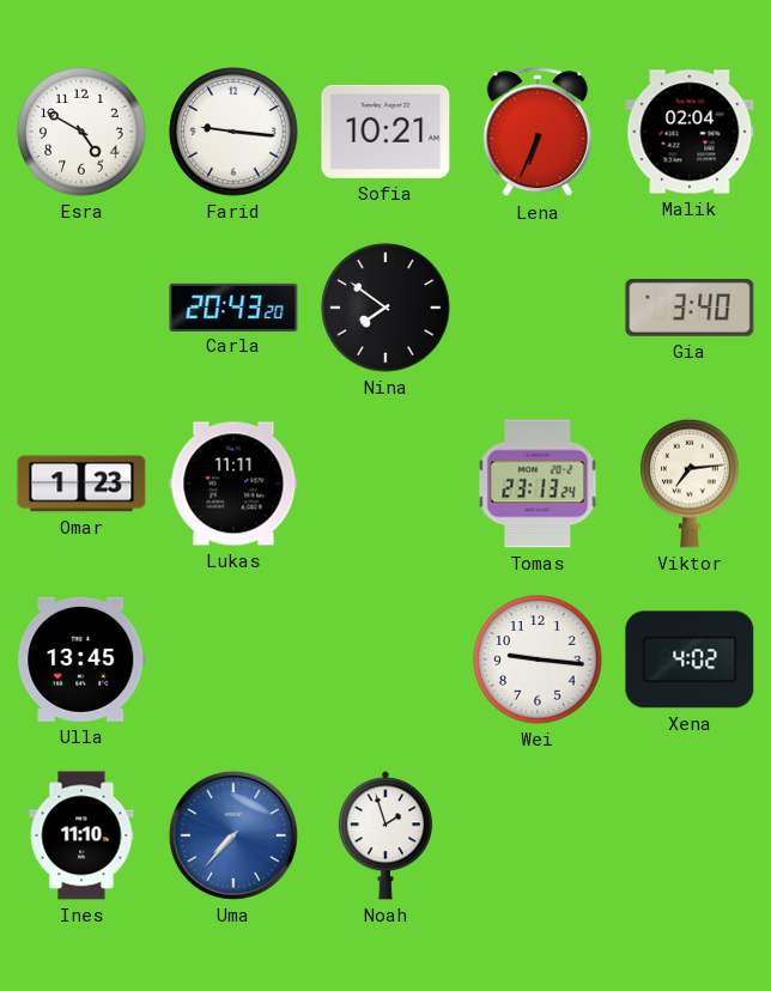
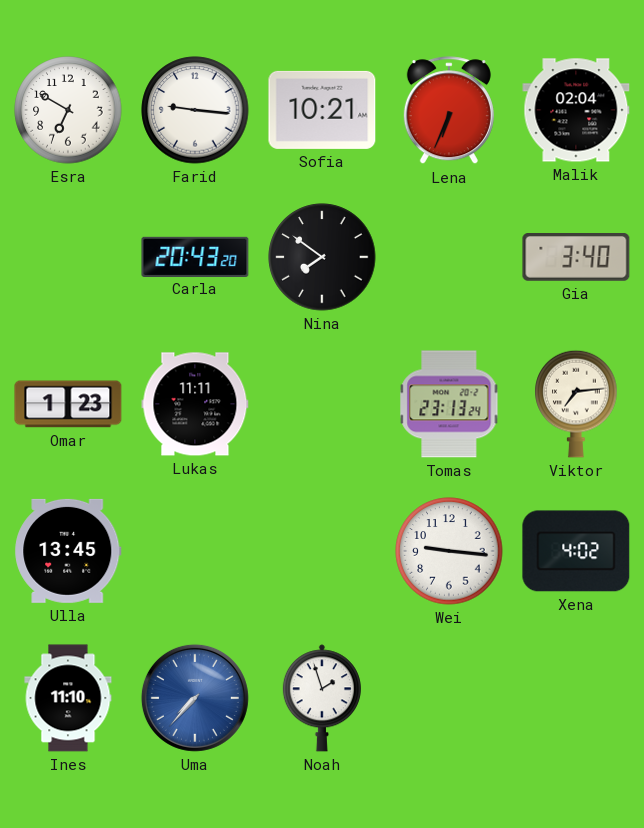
Esra: 4:50 -> 6:50 (68, 110)
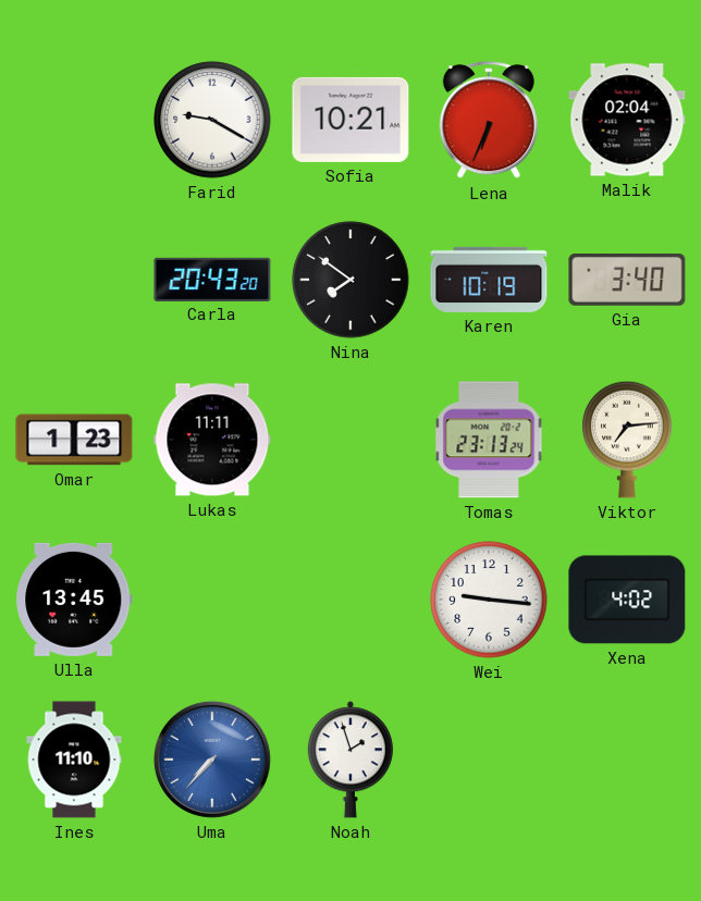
Esra: 6:50 -> none (68, 110)
Farid: 9:16 -> 9:20 (212, 120)
Karen: none -> 10:19 (489, 280)
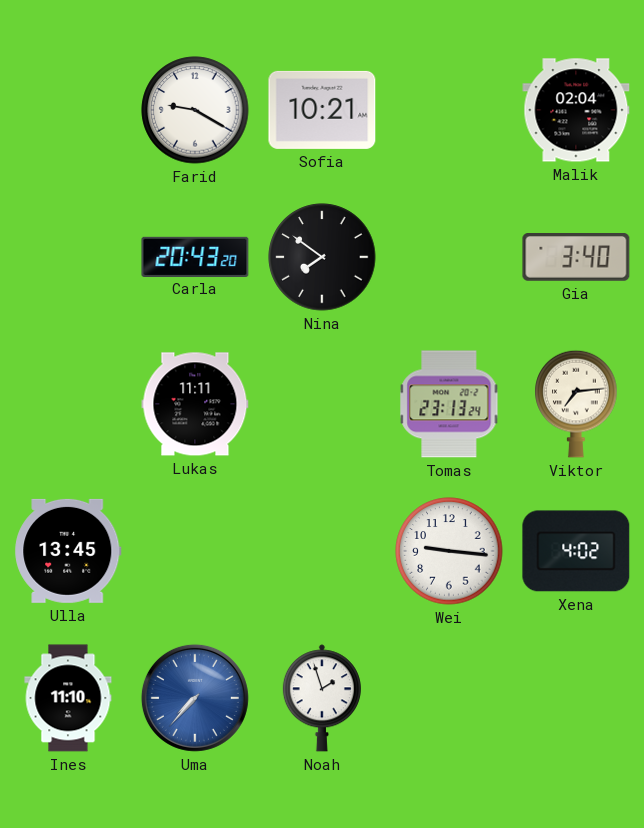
Lena: 6:34 -> none (489, 121)
Karen: 10:19 -> none (489, 280)
Omar: 1:23 -> none (74, 440)
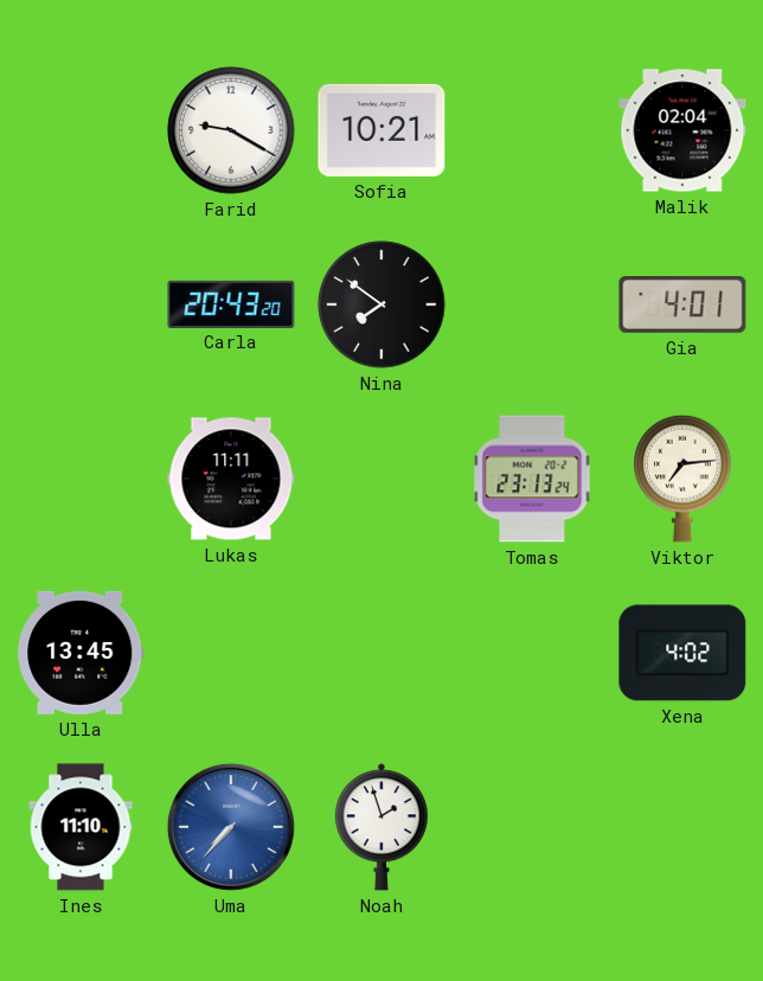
Gia: 3:40 -> 4:01 (682, 304)
Wei: 9:16 -> none (449, 551)
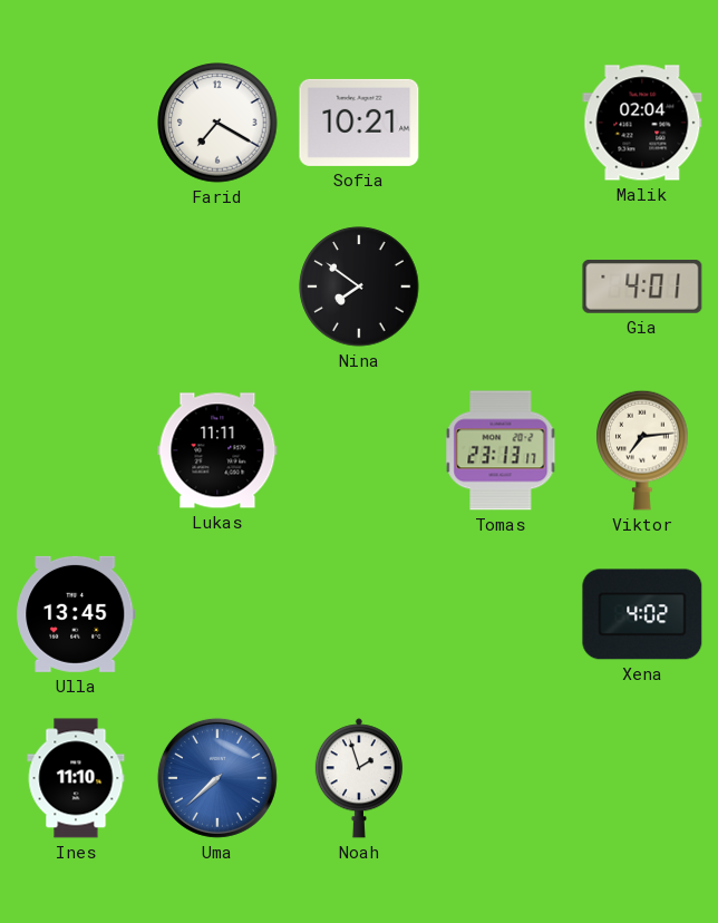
Farid: 9:20 -> 7:20 (217, 123)
Carla: 20:43 -> none (231, 303)
Tomas: 23:13:24 -> 23:13:17 (501, 450)
Uma: 7:37 -> 7:38 (217, 778)
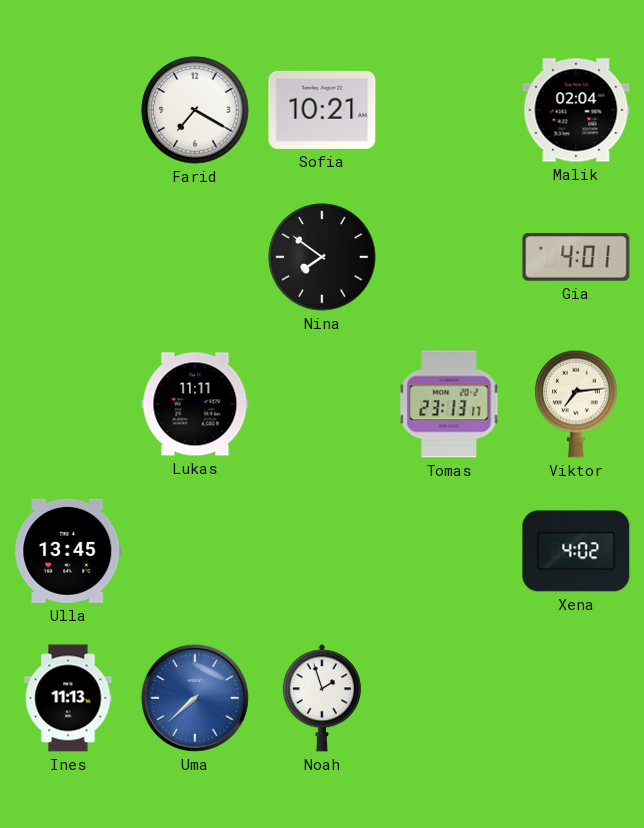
Ines: 11:10 -> 11:13 (68, 698)
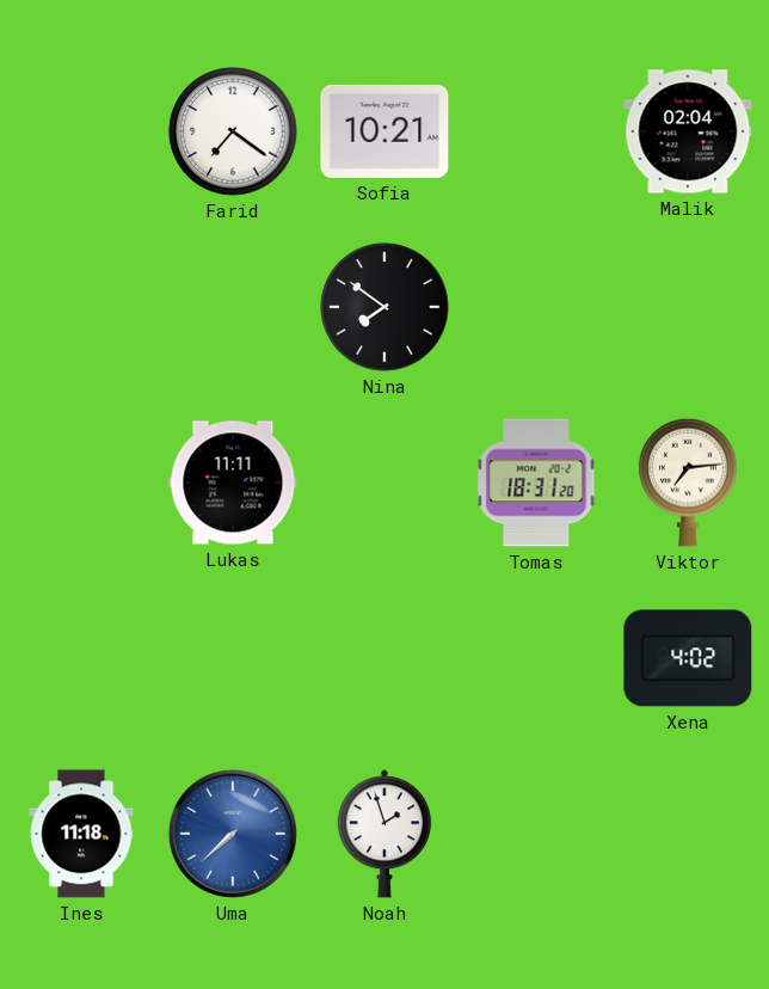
Farid: 7:20 -> 7:21 (233, 131)
Gia: 4:01 -> none (576, 257)
Tomas: 23:13 -> 18:31 (536, 483)
Ulla: 13:45 -> none (68, 551)
Ines: 11:13 -> 11:18 (81, 834)
